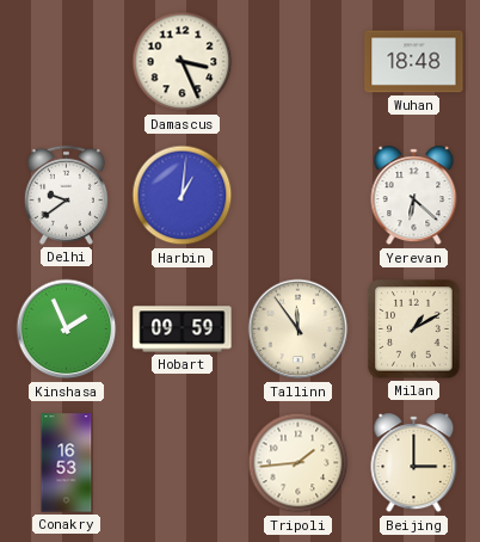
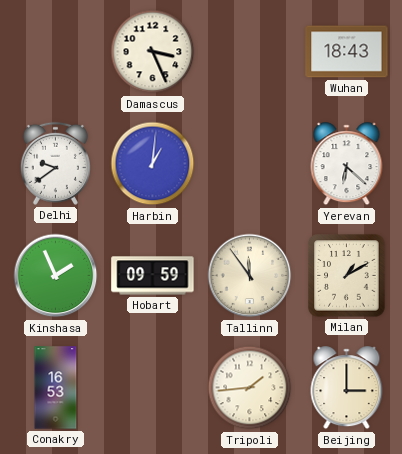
Wuhan: 18:48 -> 18:43 (347, 52)
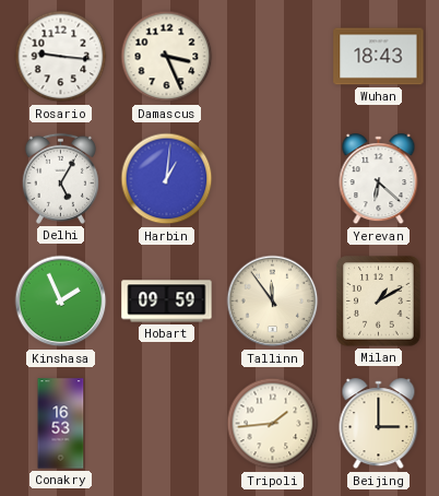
Rosario: none -> 9:16 (61, 57)
Delhi: 9:39 -> 5:05 (60, 178)
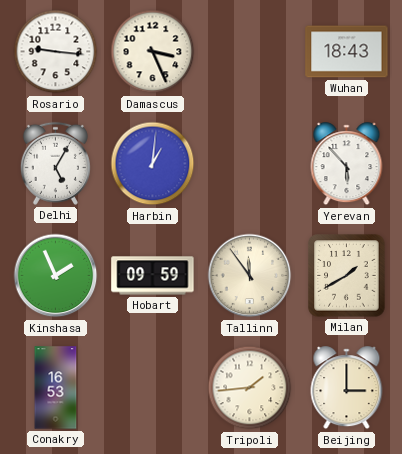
Yerevan: 6:22 -> 5:53 (347, 164)
Milan: 1:10 -> 1:40 (347, 276)
